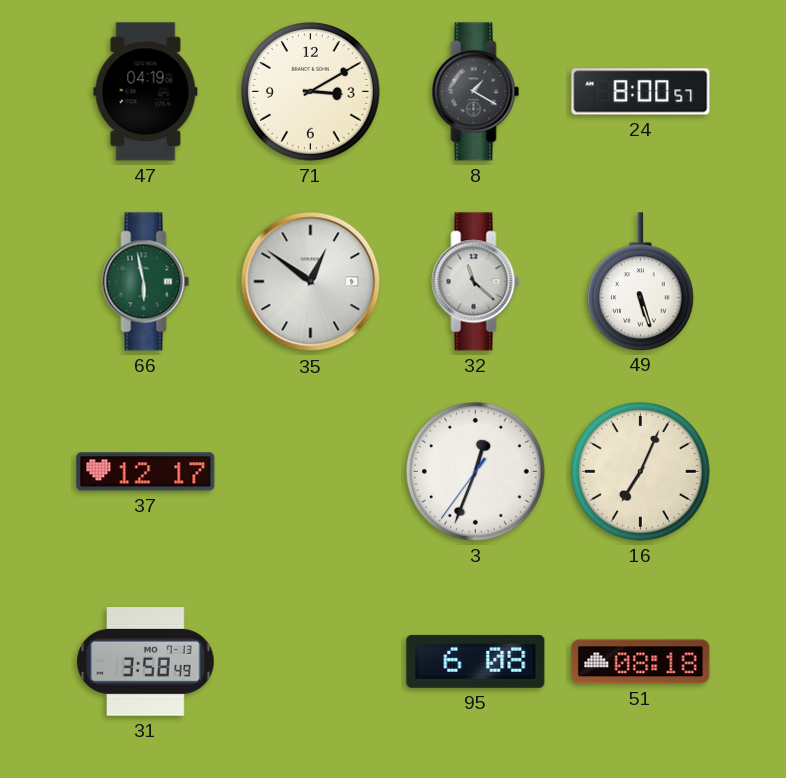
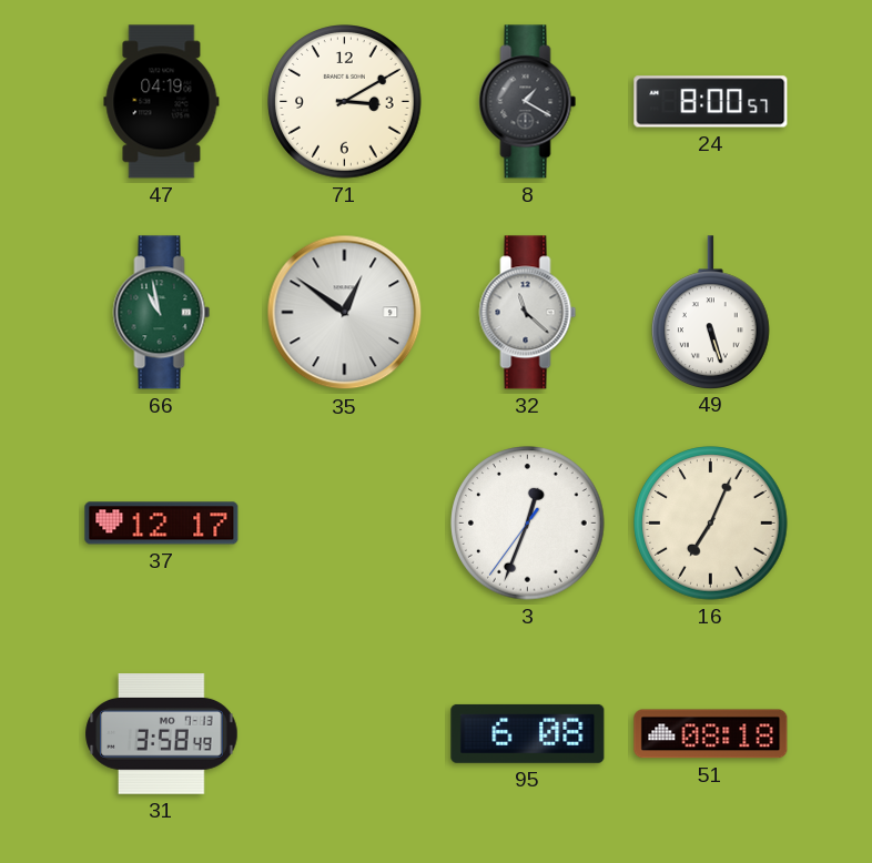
66: 5:58 -> 10:58 (162, 313)
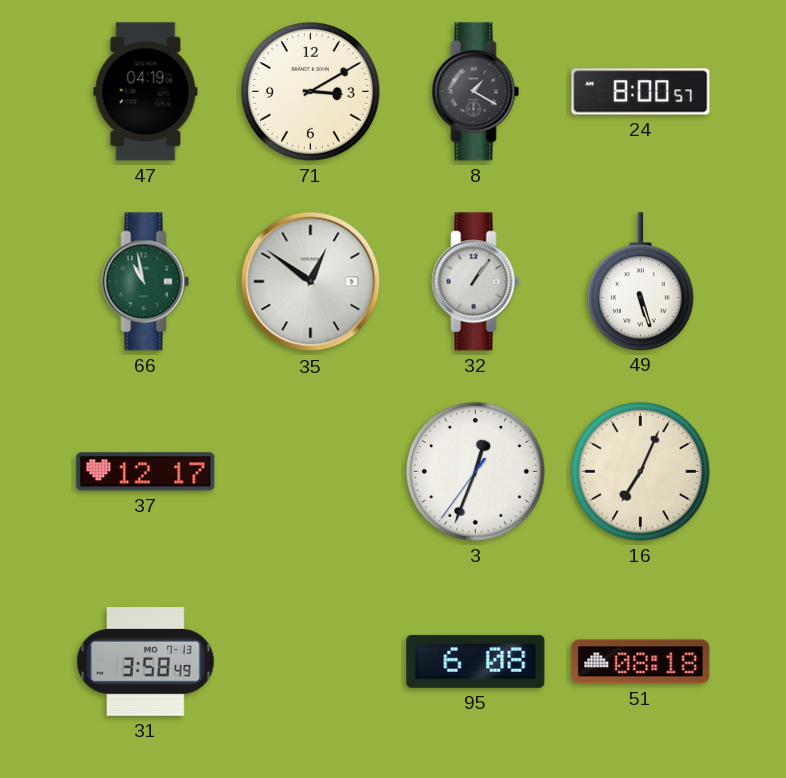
32: 11:22 -> 1:06 (476, 282)
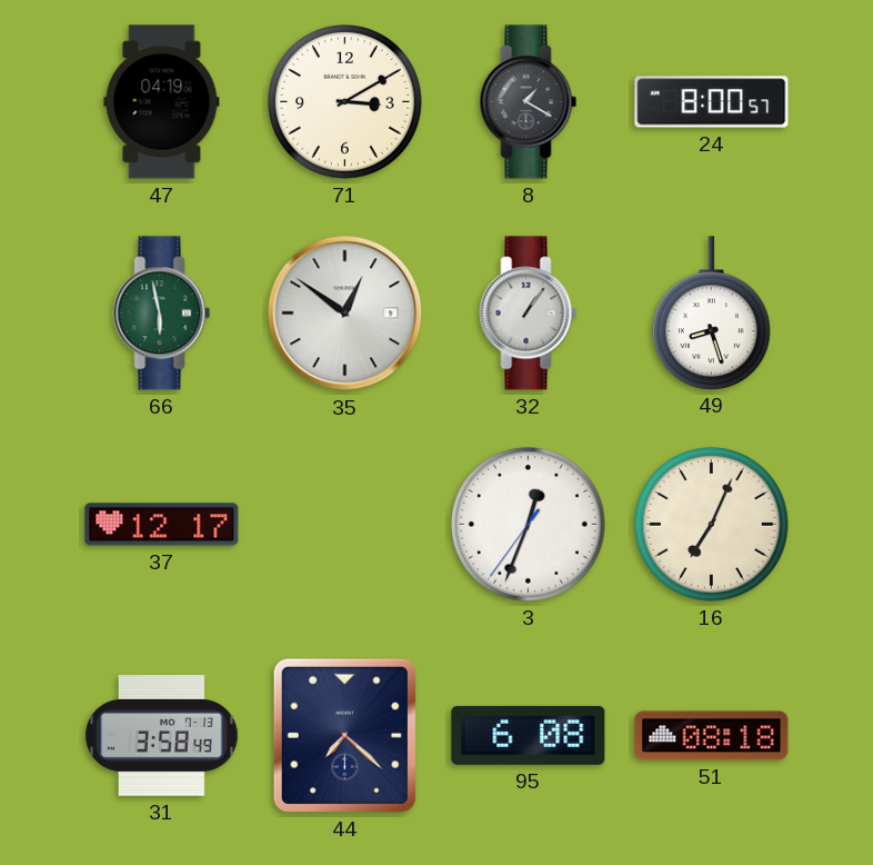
66: 10:58 -> 5:58 (162, 314)
49: 5:27 -> 8:27 (711, 312)
44: none -> 7:22 (344, 735)
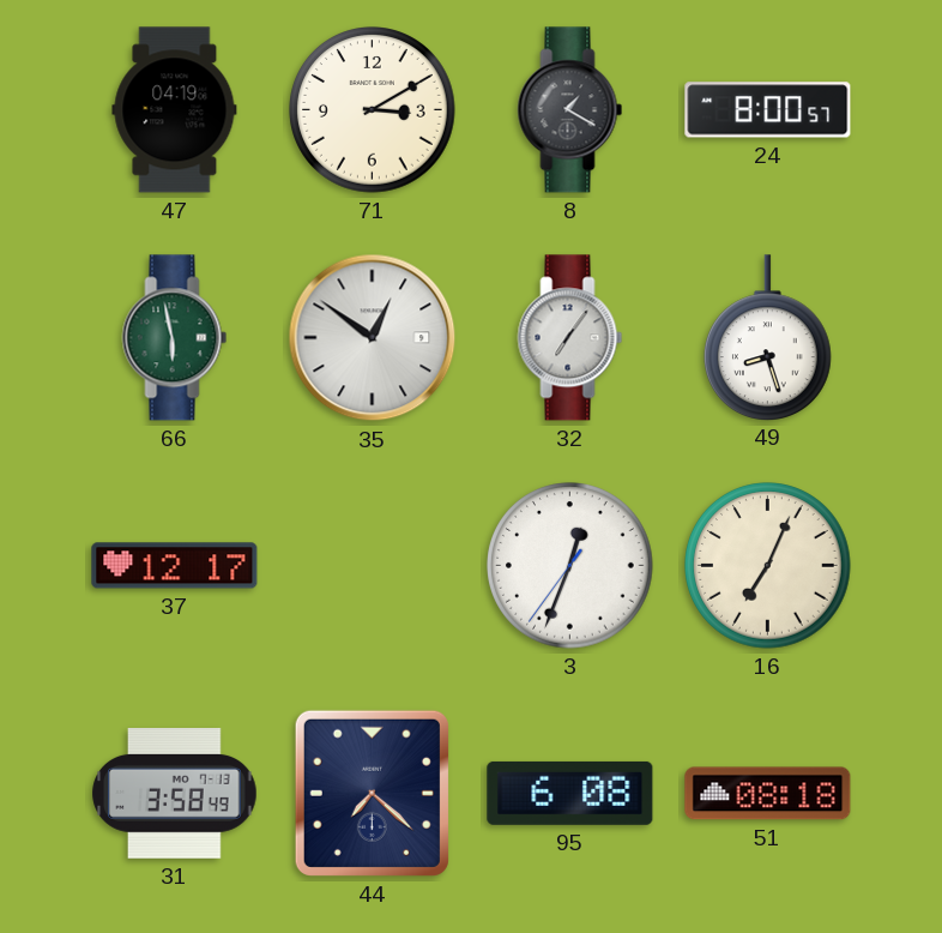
32: 1:06 -> 7:06 (570, 338)
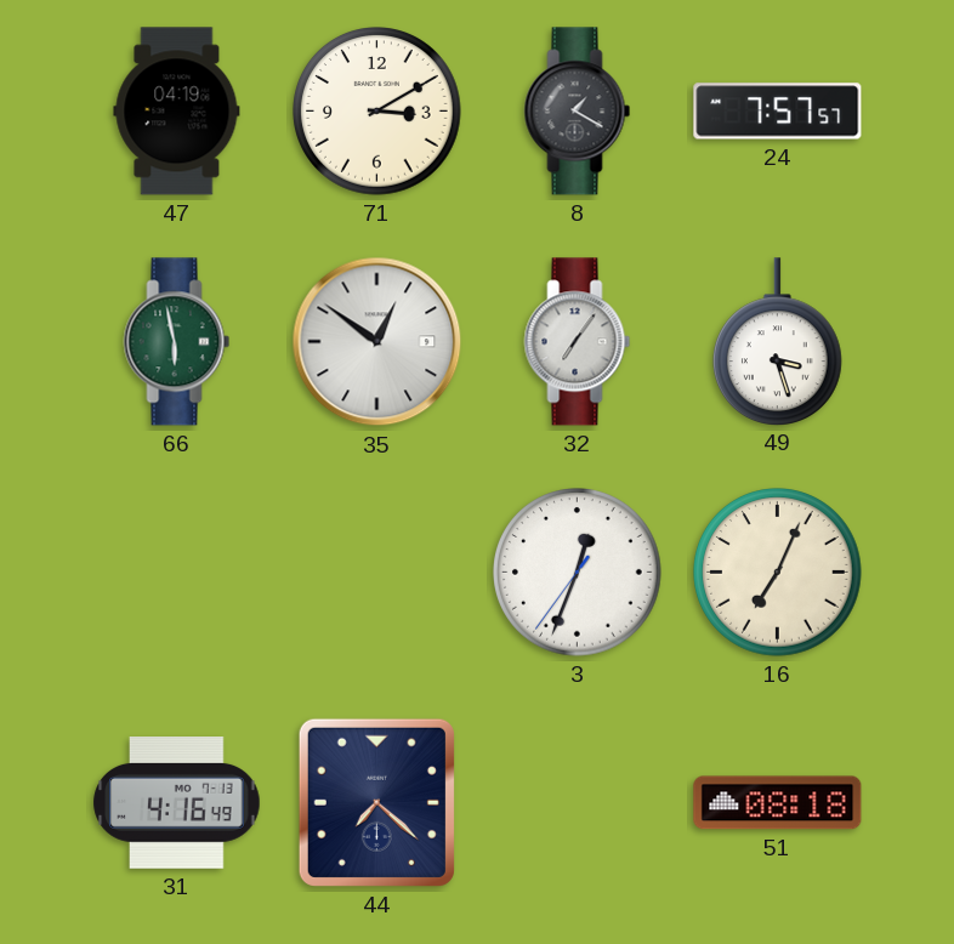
24: 8:00 -> 7:57 (778, 112)
49: 8:27 -> 3:27 (777, 341)
37: 12:17 -> none (175, 566)
31: 3:58 -> 4:16 (177, 803)
95: 6:08 -> none (570, 793)
